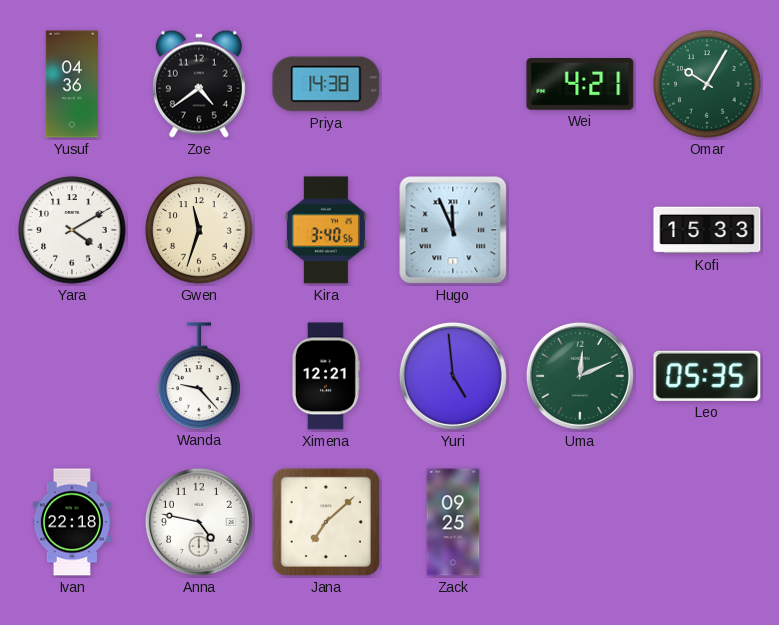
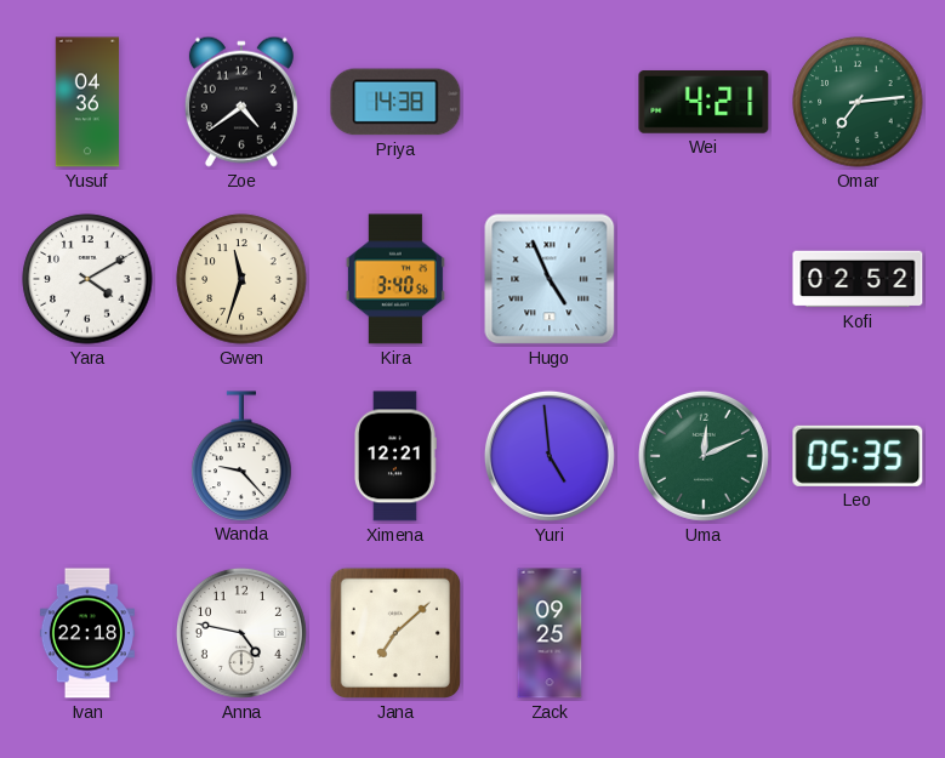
Omar: 10:05 -> 7:14 (858, 102)
Hugo: 11:56 -> 4:56 (550, 279)
Kofi: 15:33 -> 02:52 (858, 279)
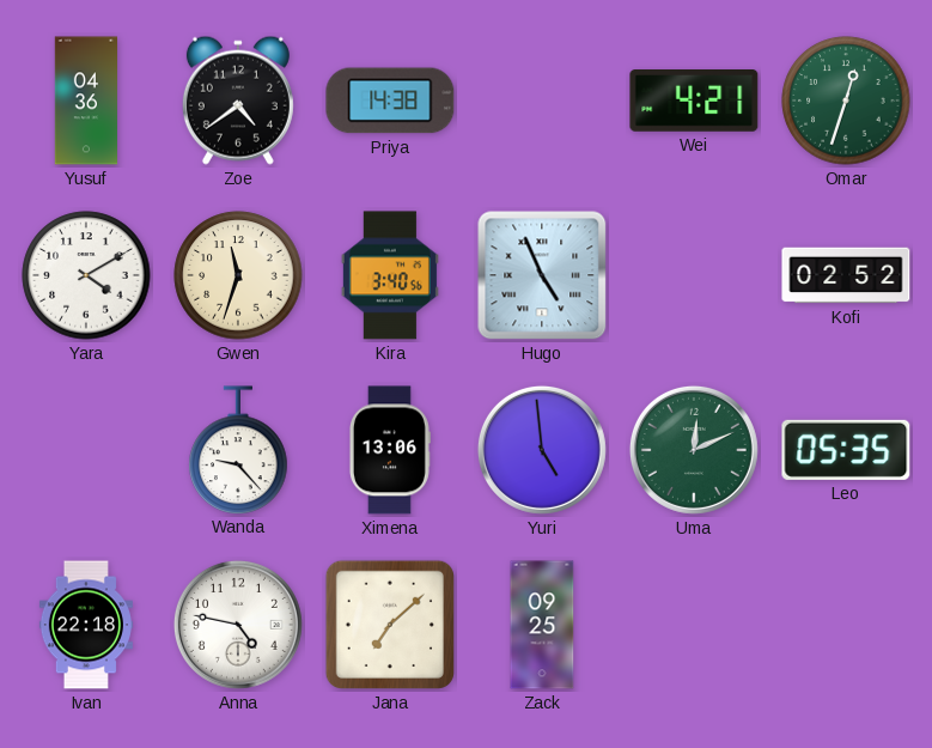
Omar: 7:14 -> 12:33 (846, 101)
Ximena: 12:21 -> 13:06 (389, 450)
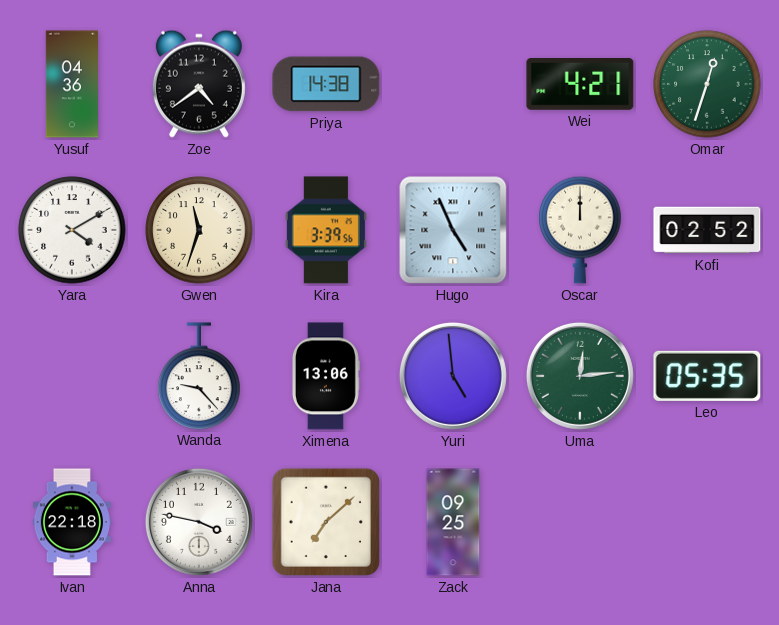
Kira: 3:40 -> 3:39 (326, 230)
Oscar: none -> 12:00 (580, 230)
Uma: 12:11 -> 12:14 (580, 376)
Anna: 4:47 -> 3:47 (199, 522)
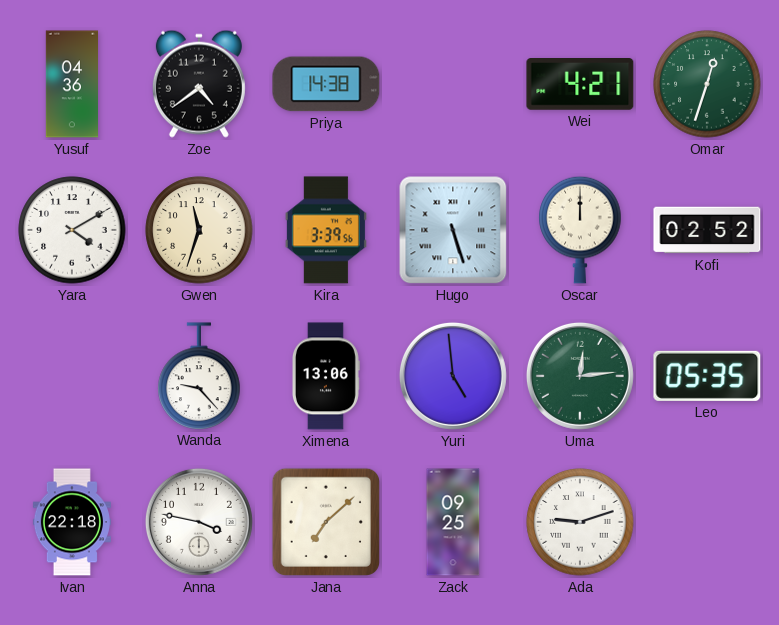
Hugo: 4:56 -> 5:27 (453, 230)
Ada: none -> 9:12 (580, 522)
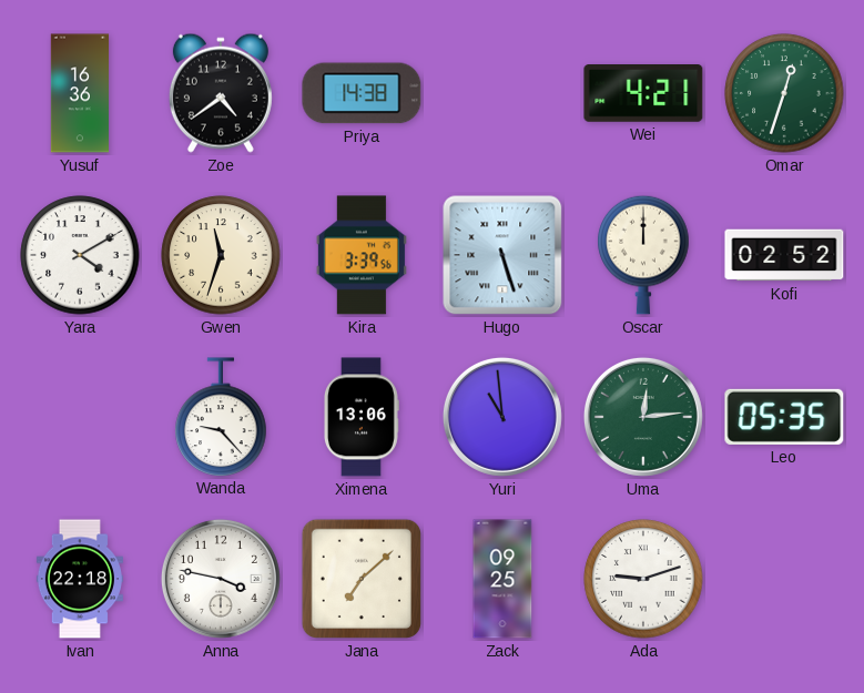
Yusuf: 04:36 -> 16:36 (80, 93)
Yuri: 4:59 -> 10:59 (502, 417)
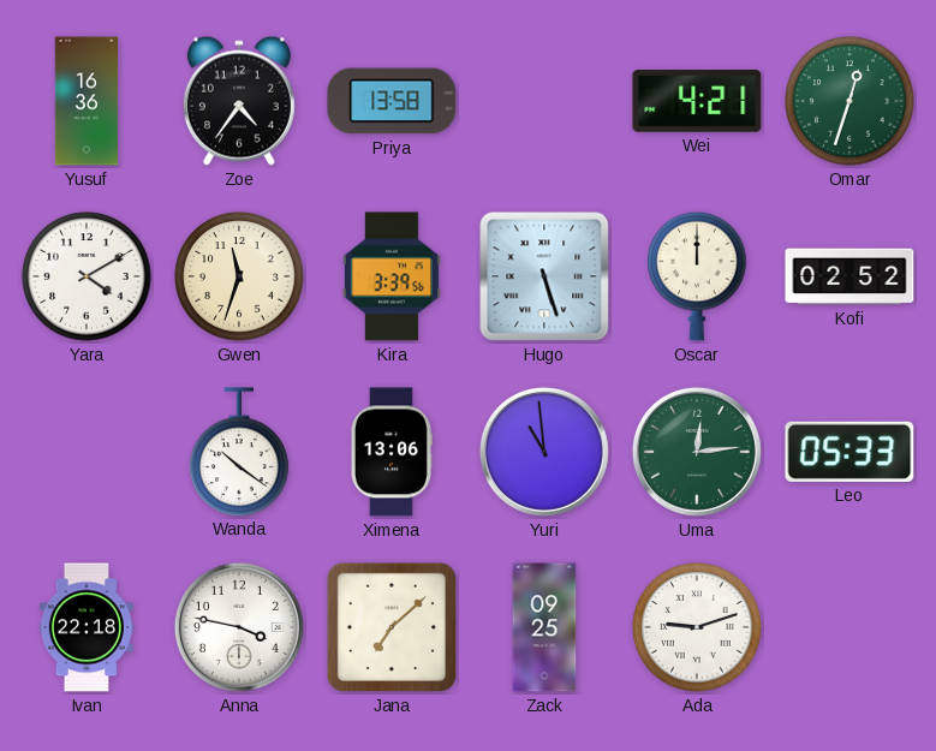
Zoe: 4:39 -> 4:36 (239, 101)
Priya: 14:38 -> 13:58 (392, 101)
Wanda: 9:23 -> 10:21 (239, 452)
Leo: 05:35 -> 05:33 (849, 452)
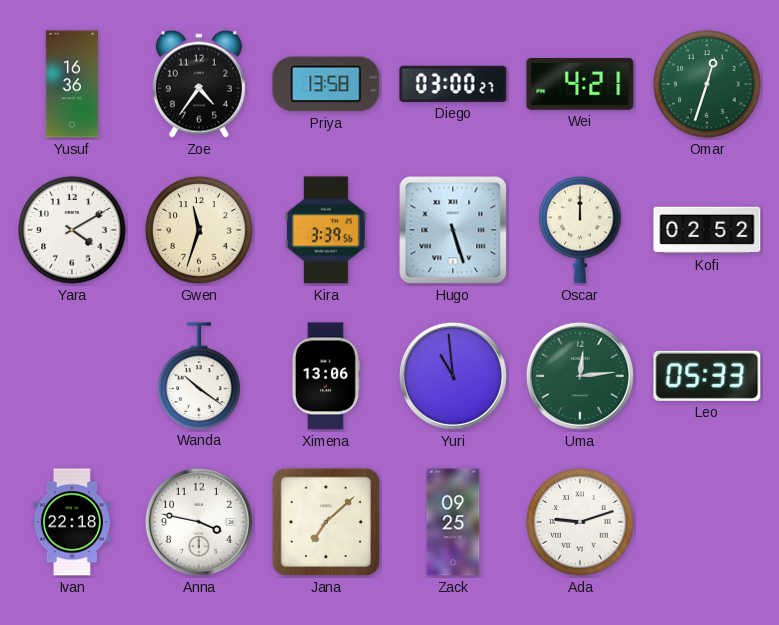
Diego: none -> 03:00 (453, 84)
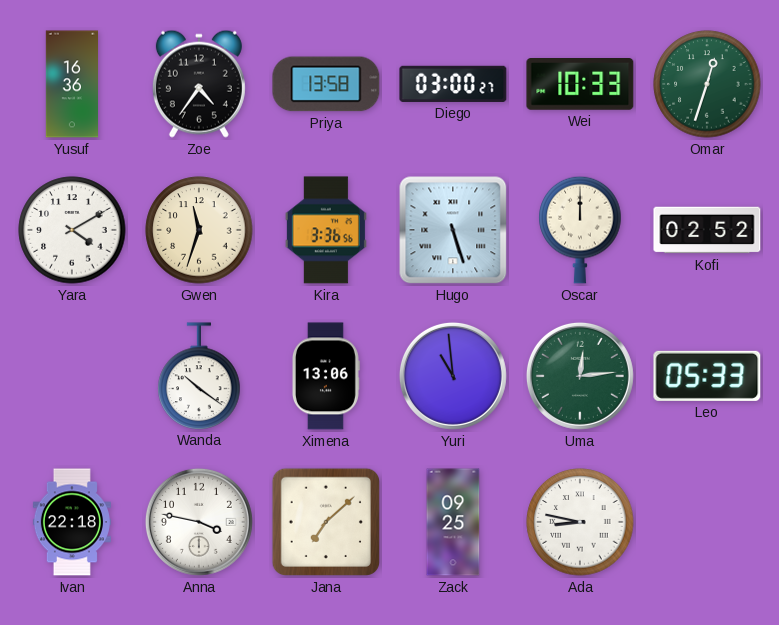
Wei: 4:21 -> 10:33 (580, 85)
Kira: 3:39 -> 3:36 (326, 230)
Ada: 9:12 -> 8:47 (580, 522)
